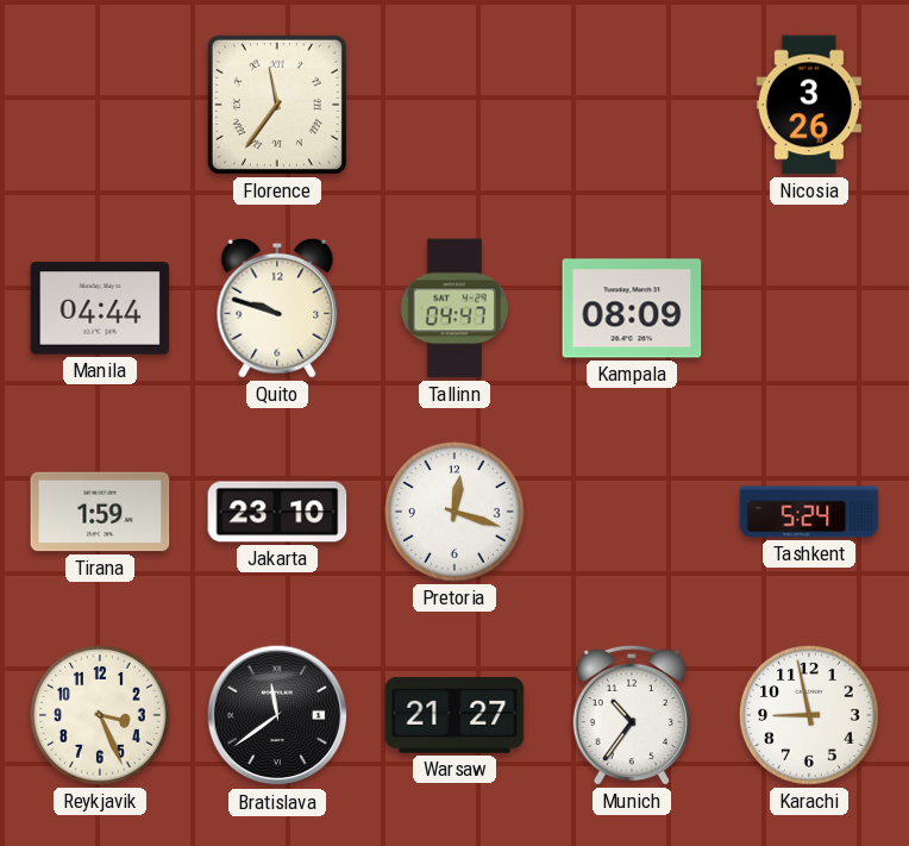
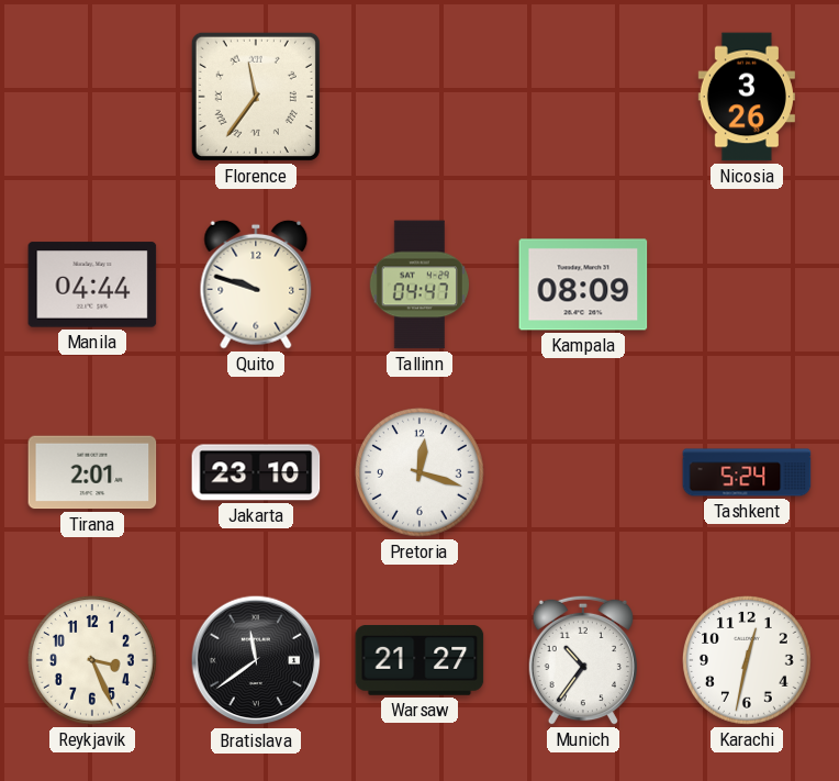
Tirana: 1:59 -> 2:01 (92, 472)
Karachi: 8:58 -> 12:32 (748, 661)
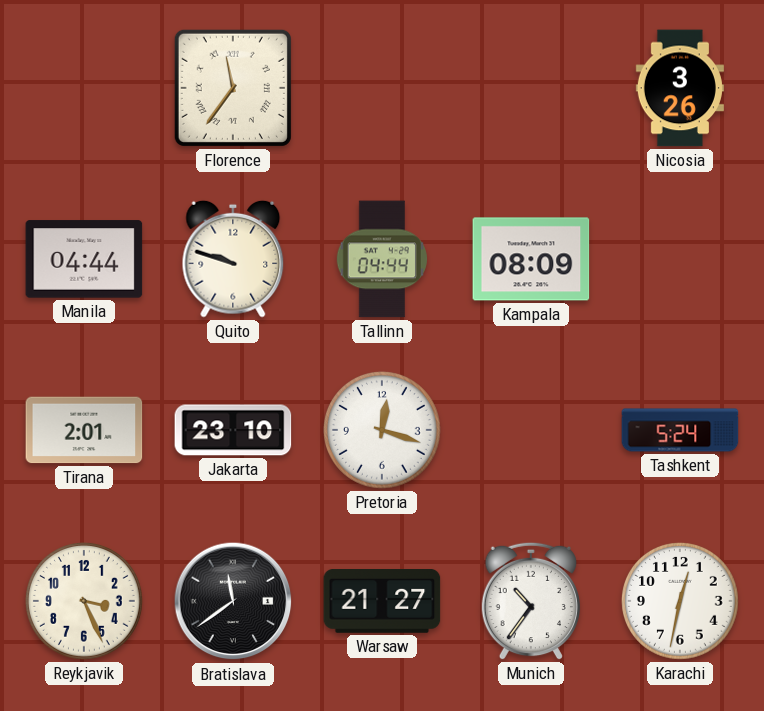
Tallinn: 04:47 -> 04:44 (382, 259)
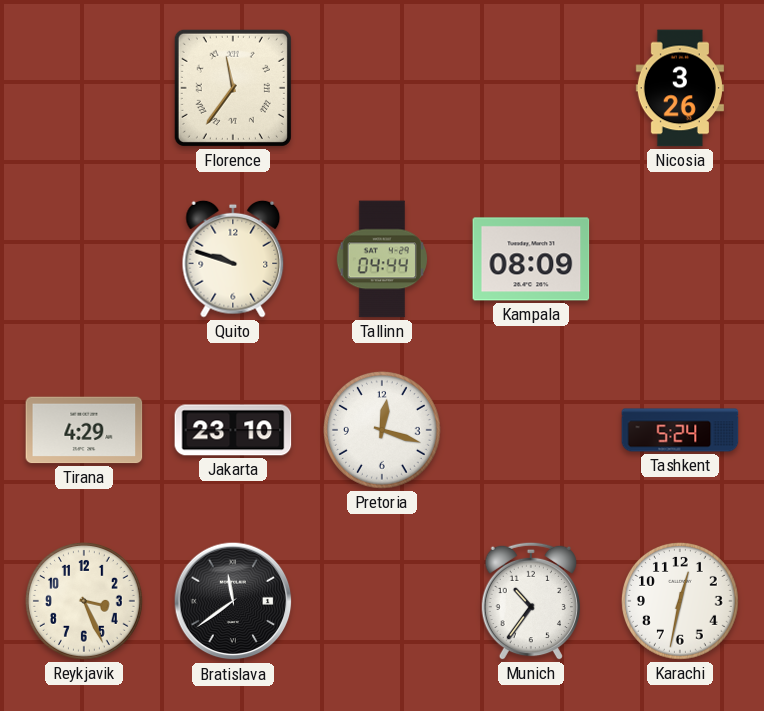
Manila: 04:44 -> none (84, 259)
Tirana: 2:01 -> 4:29 (84, 430)
Warsaw: 21:27 -> none (382, 602)
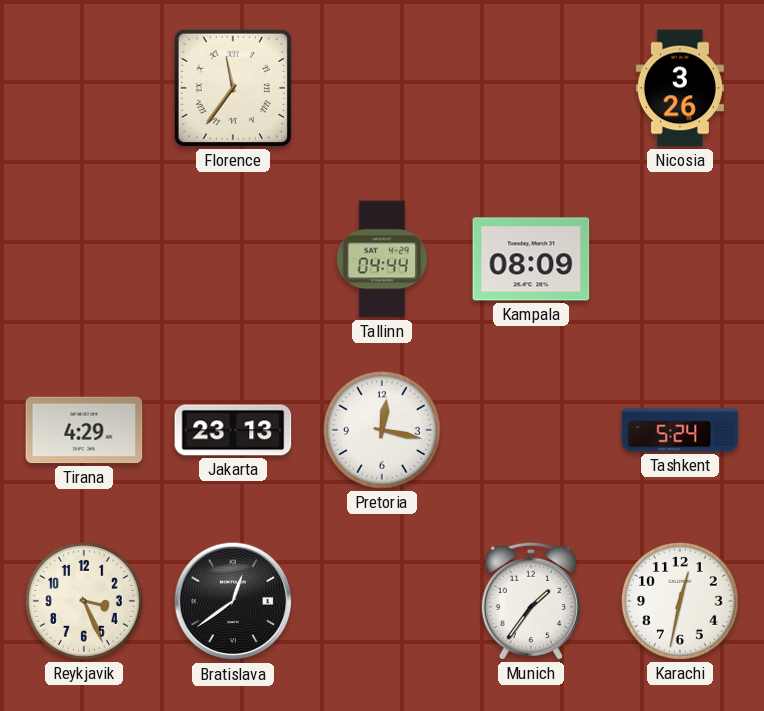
Quito: 9:48 -> none (233, 259)
Jakarta: 23:10 -> 23:13 (233, 430)
Pretoria: 12:18 -> 12:17 (383, 431)
Bratislava: 11:39 -> 12:39 (233, 601)
Munich: 10:36 -> 1:36 (530, 601)
